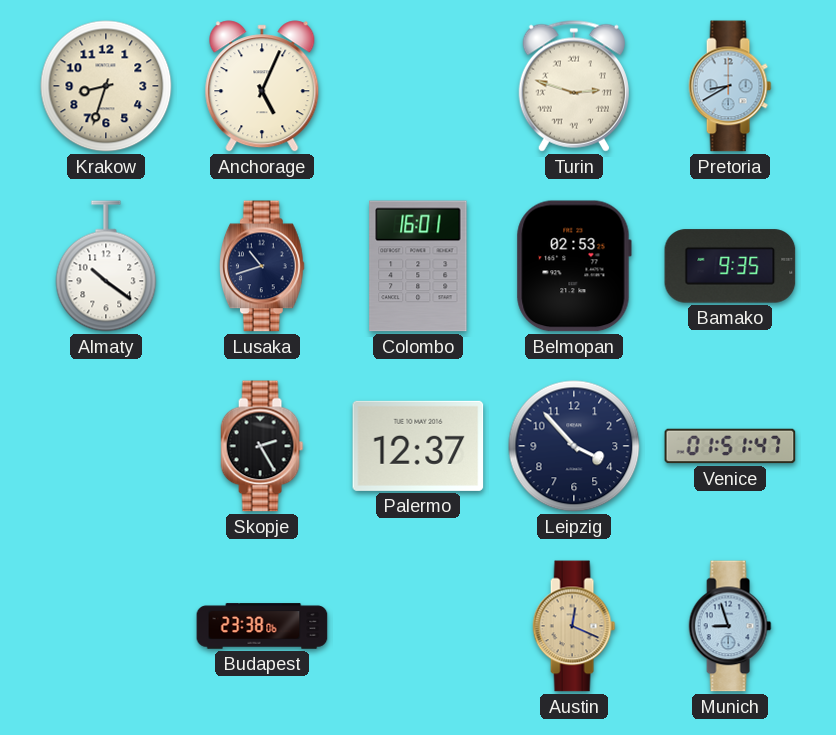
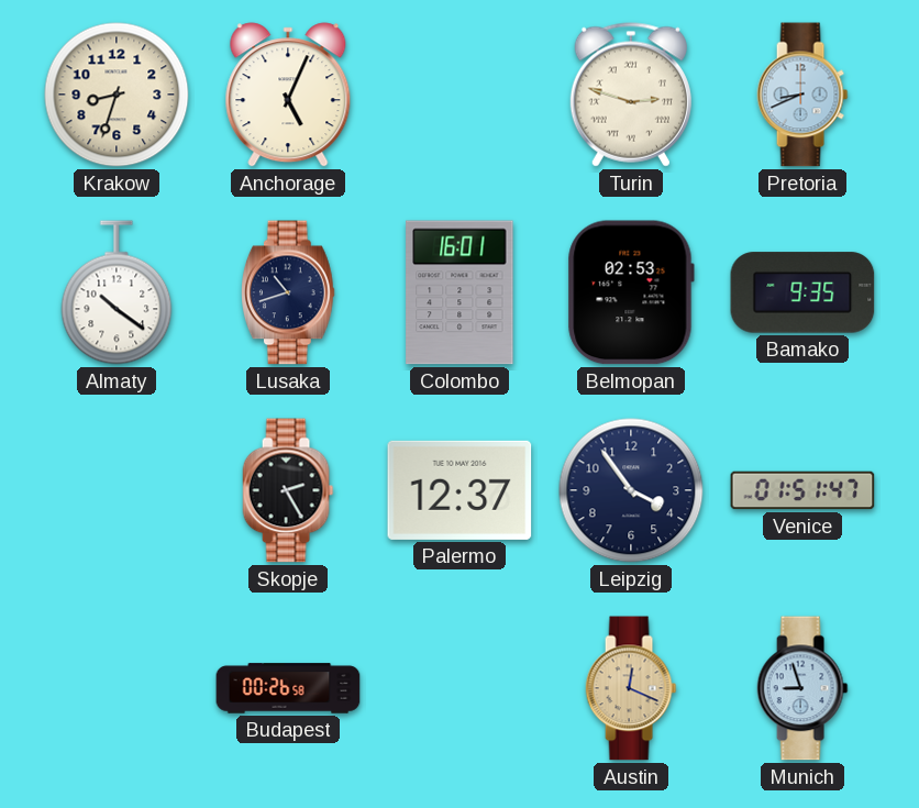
Pretoria: 8:40 -> 8:41 (802, 95)
Leipzig: 3:53 -> 3:54 (631, 490)
Budapest: 23:38 -> 00:26 (288, 688)
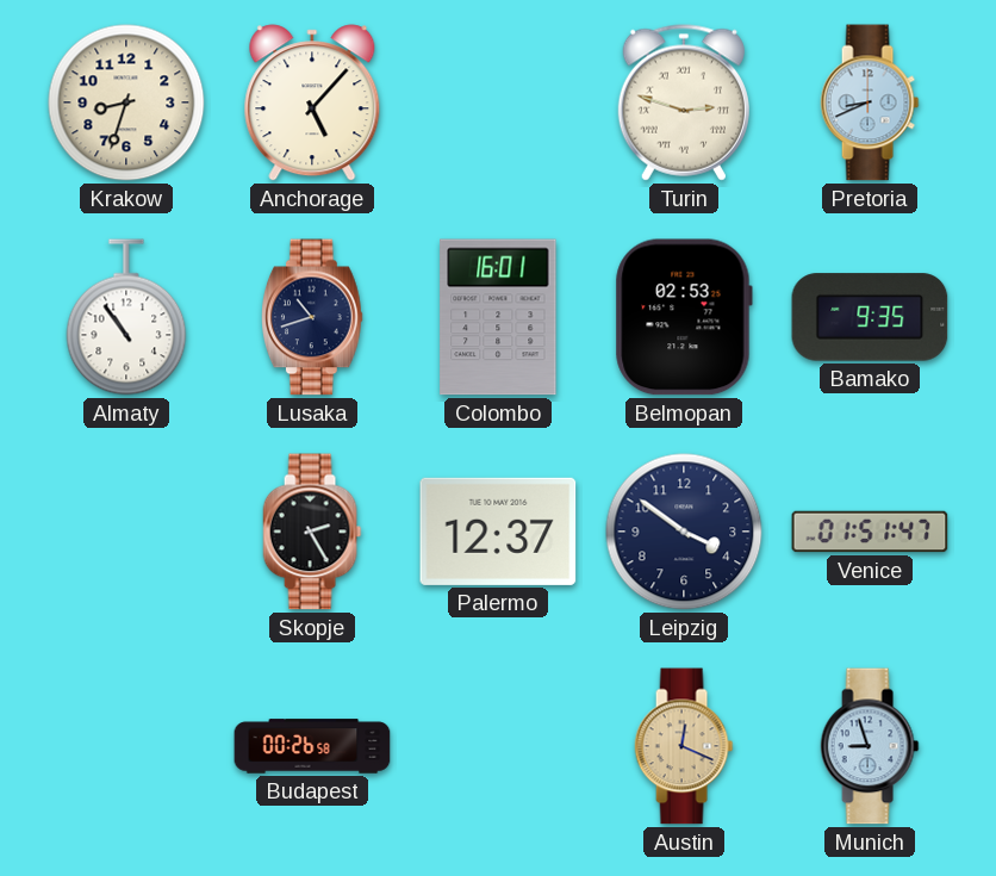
Anchorage: 5:04 -> 5:07 (312, 102)
Almaty: 10:21 -> 10:54 (126, 317)
Leipzig: 3:54 -> 3:51 (684, 532)
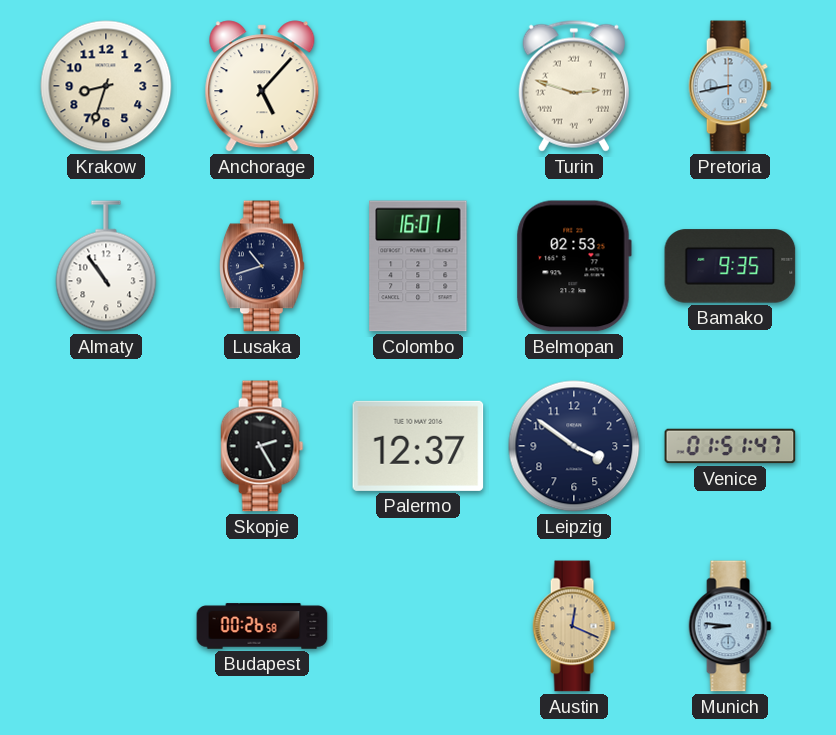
Pretoria: 8:41 -> 8:43 (730, 86)
Munich: 8:57 -> 8:46 (730, 626)
